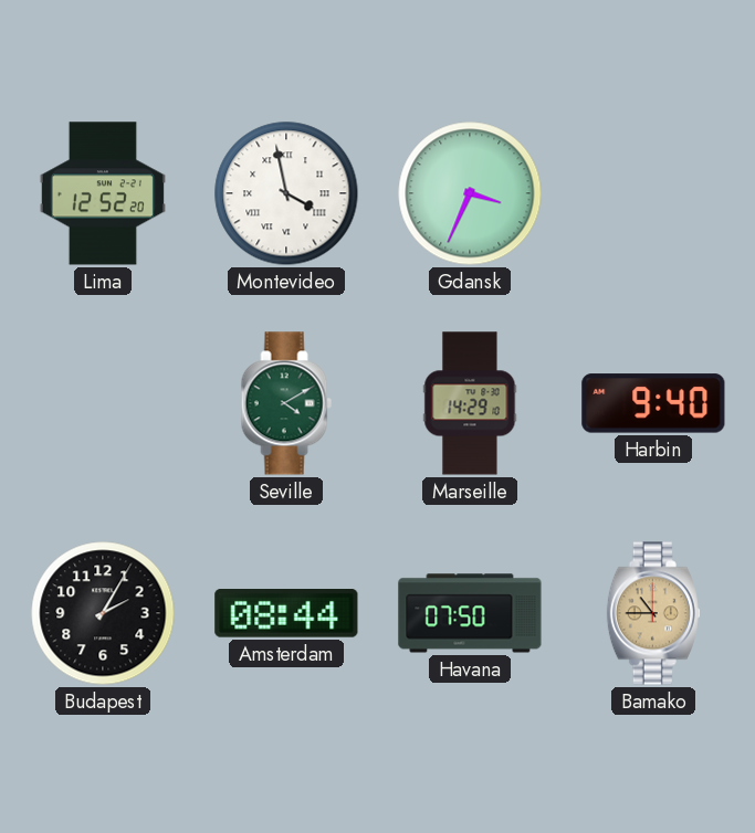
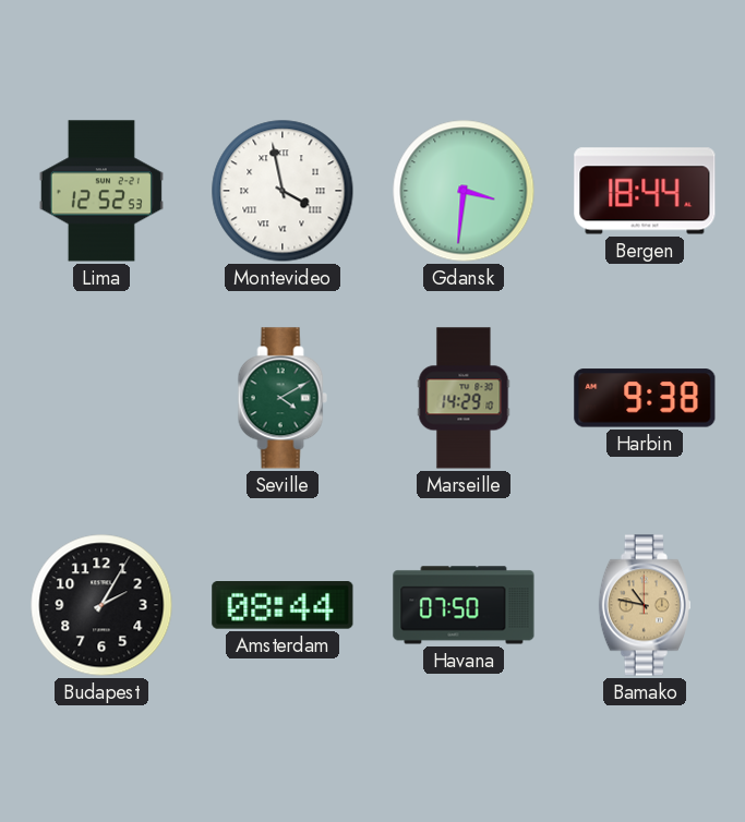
Lima: 12:52:20 -> 12:52:53 (101, 191)
Gdansk: 3:34 -> 3:31 (464, 191)
Bergen: none -> 18:44 (645, 191)
Harbin: 9:40 -> 9:38 (645, 398)
Bamako: 10:45 -> 10:47 (645, 605)
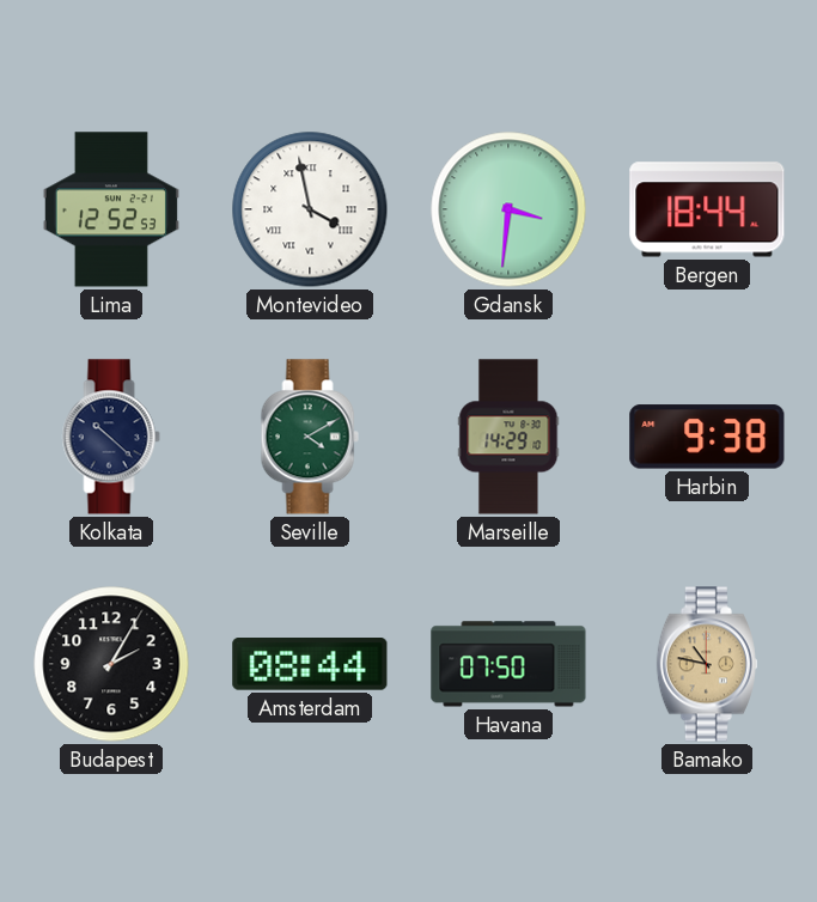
Kolkata: none -> 10:22 (111, 437)
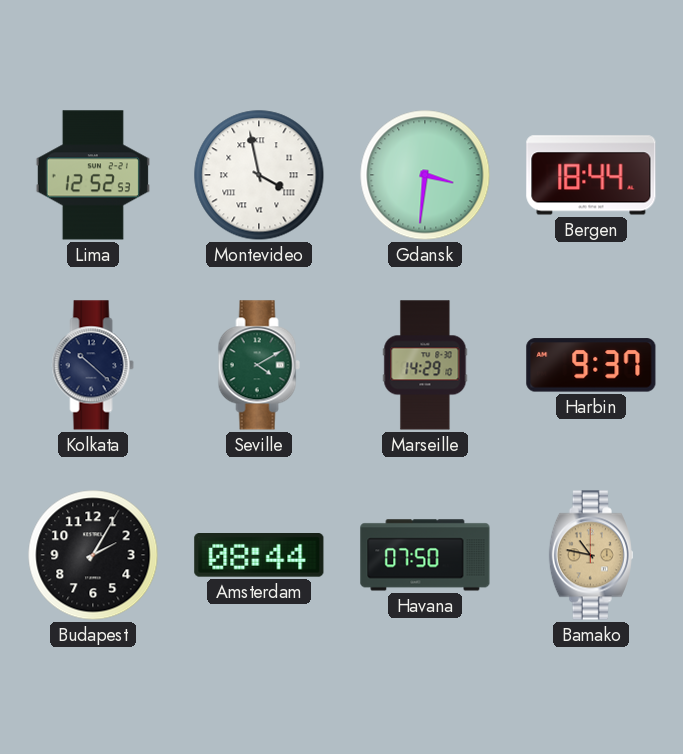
Harbin: 9:38 -> 9:37 (591, 365)
